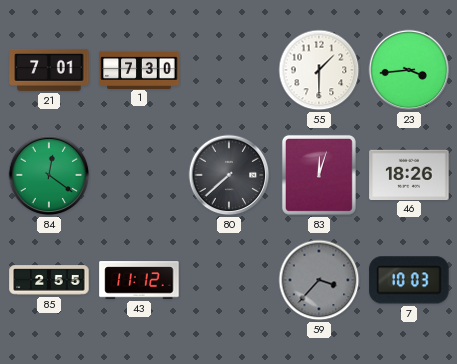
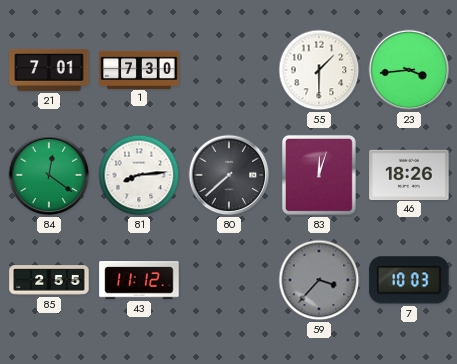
81: none -> 8:14 (139, 175)
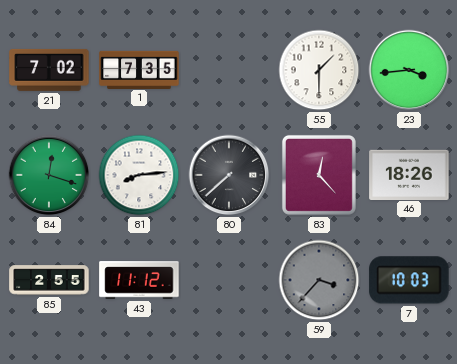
21: 7:01 -> 7:02 (49, 70)
1: 7:30 -> 7:35 (139, 69)
84: 12:21 -> 12:18 (49, 175)
83: 12:03 -> 12:23 (319, 175)
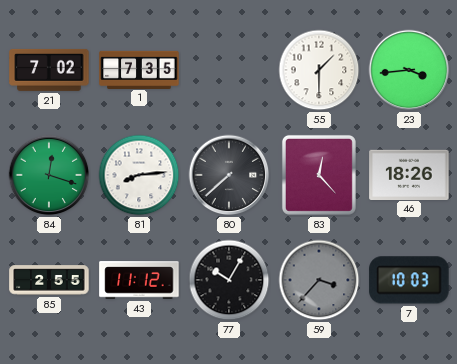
77: none -> 10:05 (229, 280)
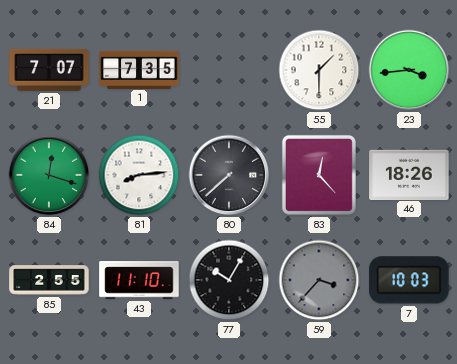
21: 7:02 -> 7:07 (49, 70)
43: 11:12 -> 11:10 (139, 280)
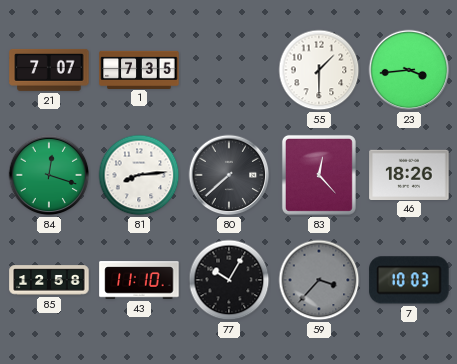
85: 2:55 -> 12:58 (49, 280)
